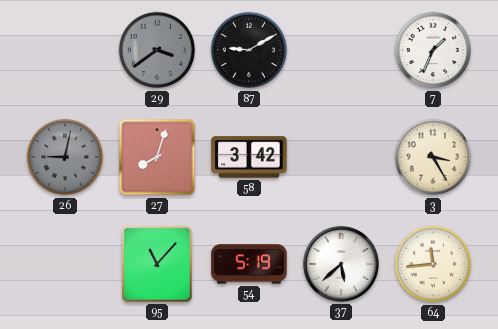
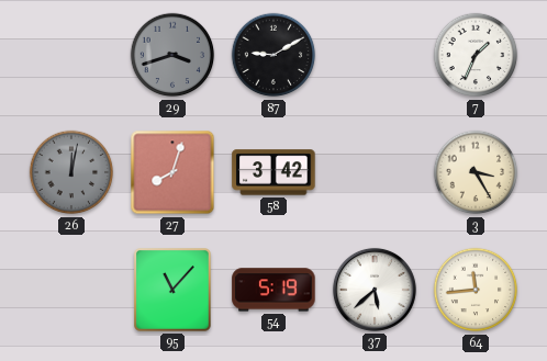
29: 3:39 -> 3:42 (172, 55)
26: 9:02 -> 12:02 (71, 172)
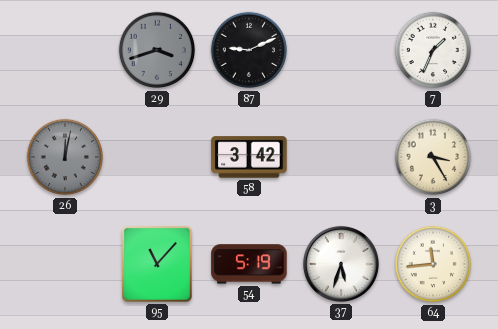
87: 9:10 -> 9:11 (249, 50)
27: 8:03 -> none (172, 172)
37: 5:38 -> 5:33 (341, 264)
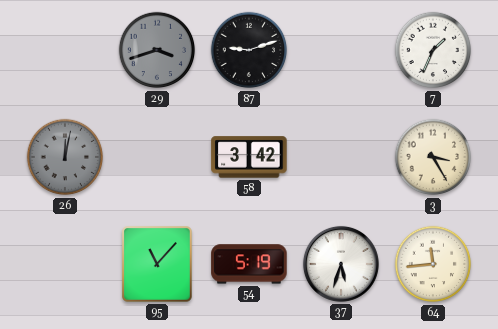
87: 9:11 -> 9:12 (249, 50)
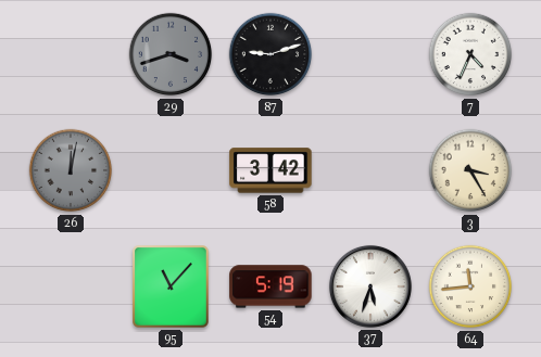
7: 1:34 -> 4:34 (470, 54)
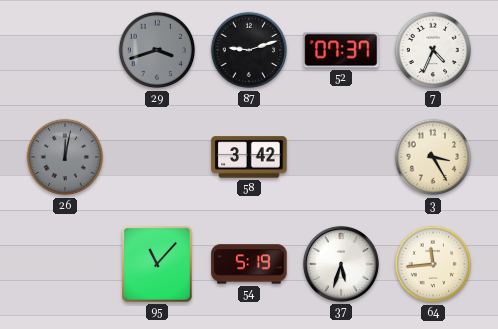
52: none -> 07:37 (341, 50)
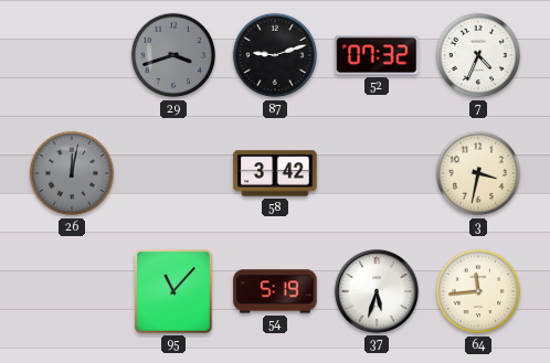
52: 07:37 -> 07:32 (377, 55)
3: 3:25 -> 3:32 (478, 173)
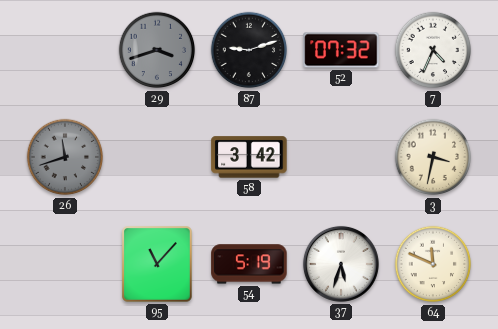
26: 12:02 -> 11:42 (65, 157)
64: 11:44 -> 11:49 (433, 264)
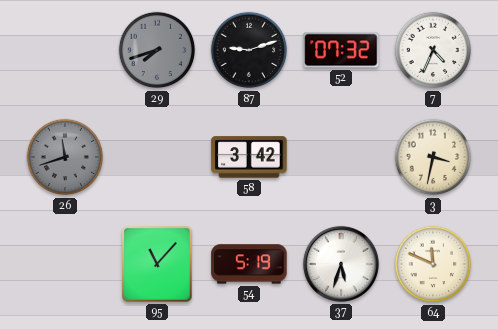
29: 3:42 -> 7:42 (157, 50)
